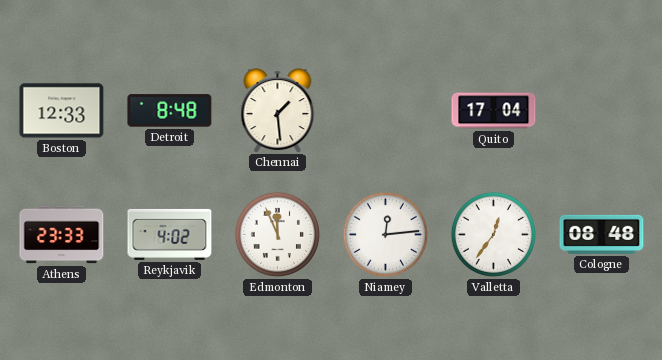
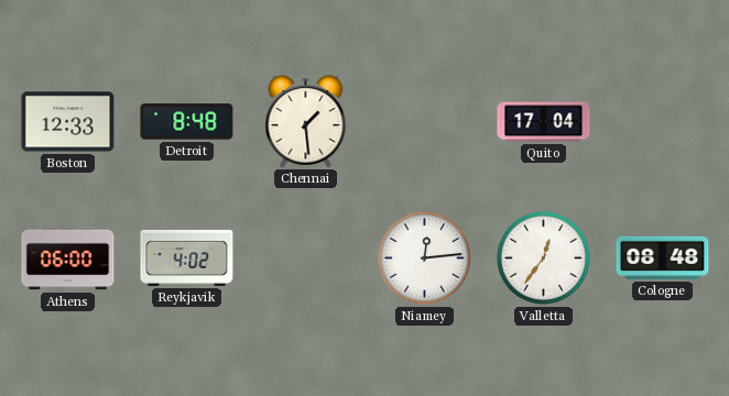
Athens: 23:33 -> 06:00 (68, 258)
Edmonton: 11:56 -> none (277, 234)
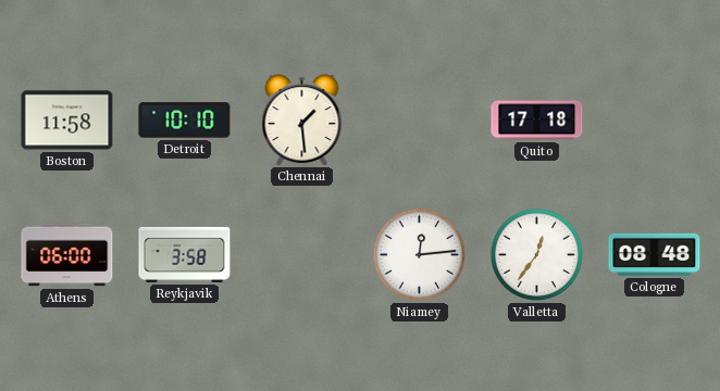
Boston: 12:33 -> 11:58 (67, 121)
Detroit: 8:48 -> 10:10 (185, 121)
Quito: 17:04 -> 17:18 (537, 121)
Reykjavik: 4:02 -> 3:58 (185, 254)
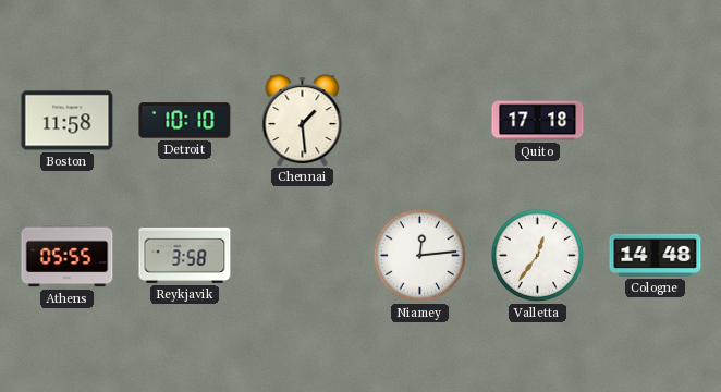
Athens: 06:00 -> 05:55 (68, 256)
Cologne: 08:48 -> 14:48 (656, 255)
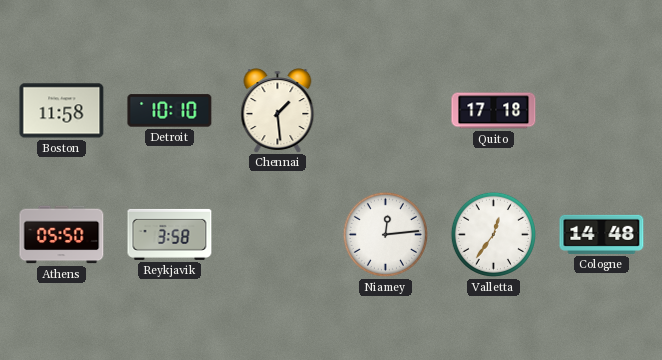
Athens: 05:55 -> 05:50 (62, 235)
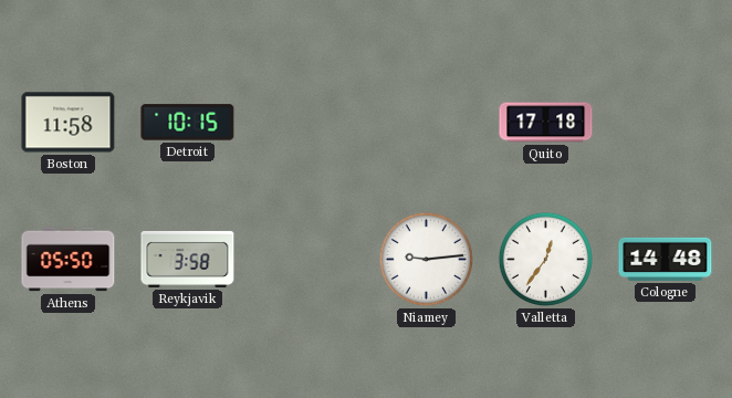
Detroit: 10:10 -> 10:15 (188, 123)
Chennai: 1:29 -> none (278, 110)
Niamey: 12:14 -> 9:14 (426, 259)
